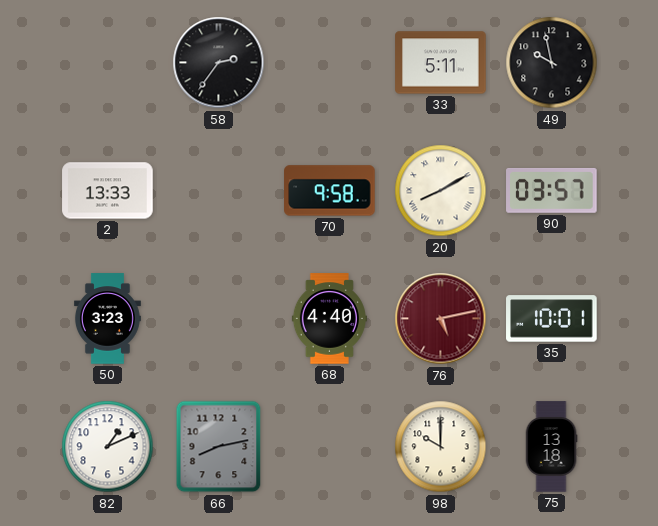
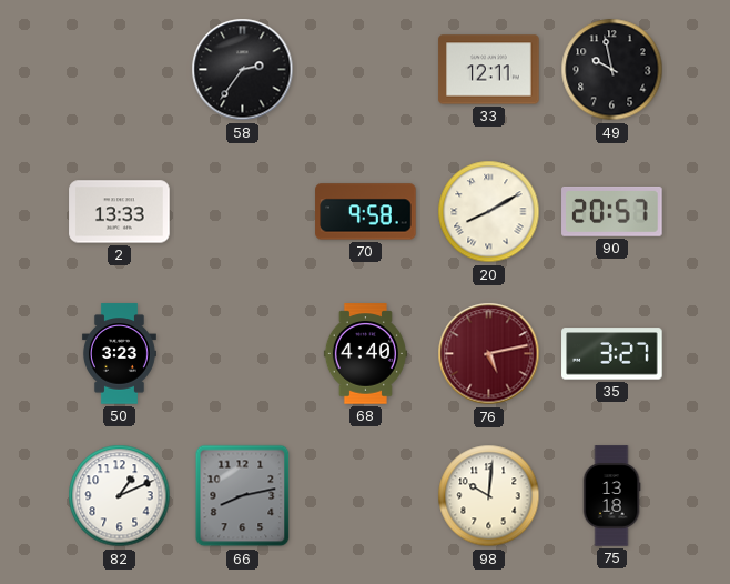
33: 5:11 -> 12:11 (489, 70)
90: 03:57 -> 20:57 (612, 211)
35: 10:01 -> 3:27 (612, 354)
98: 10:00 -> 10:01 (489, 496)
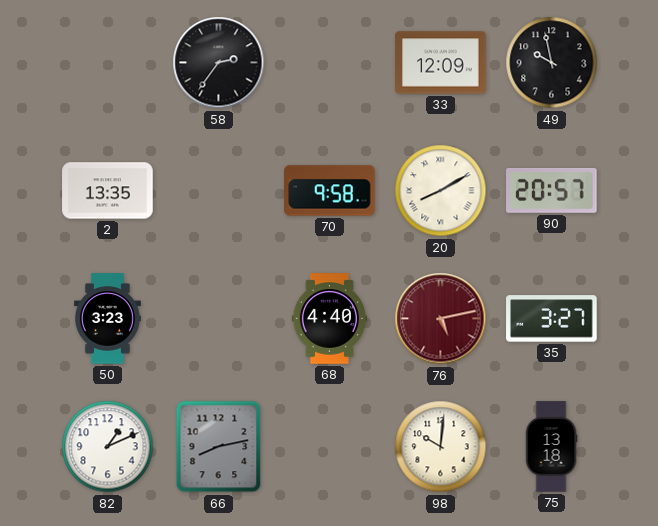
33: 12:11 -> 12:09 (441, 63)
2: 13:33 -> 13:35 (108, 191)
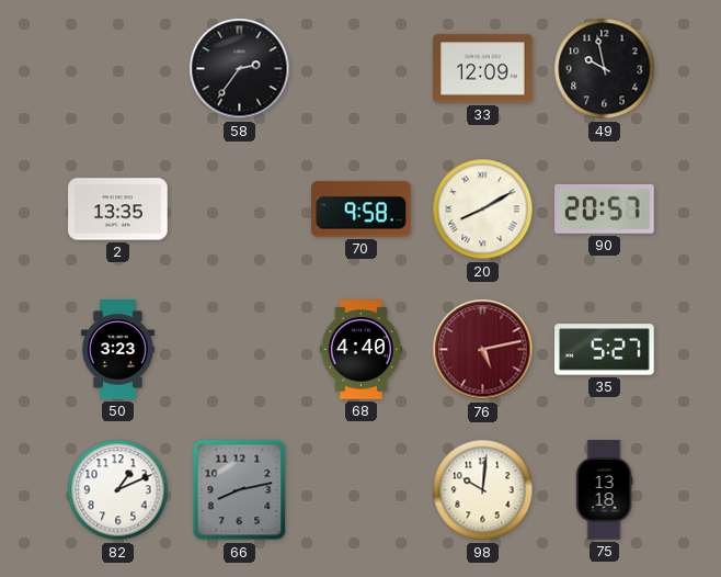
35: 3:27 -> 5:27 (605, 350)
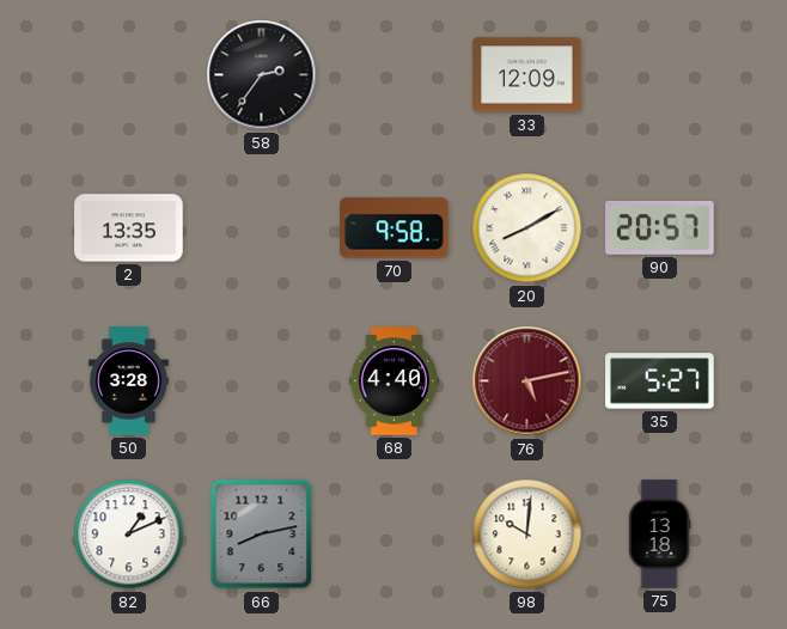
49: 9:58 -> none (605, 69)
50: 3:23 -> 3:28 (128, 381)
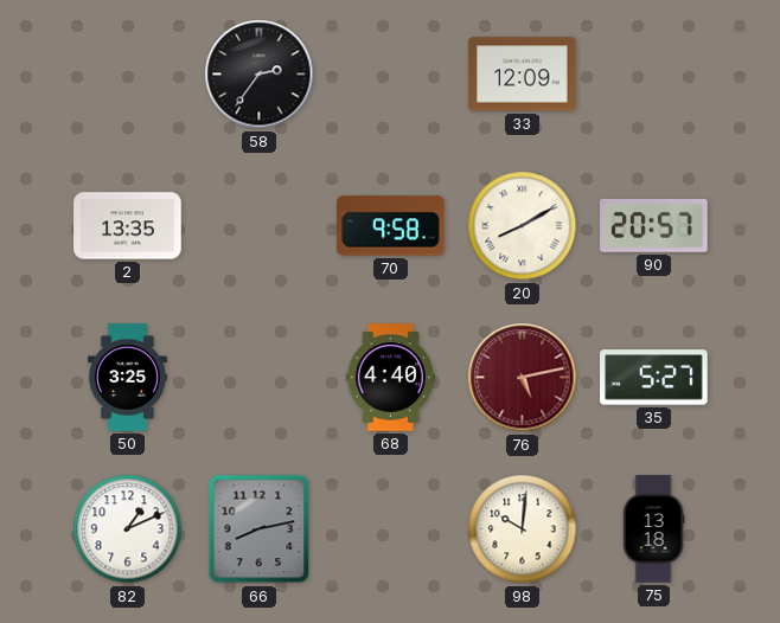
50: 3:28 -> 3:25 (127, 378)
